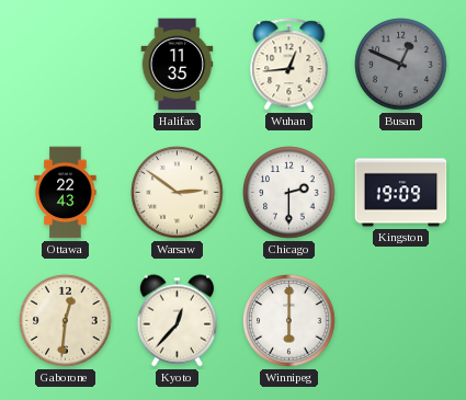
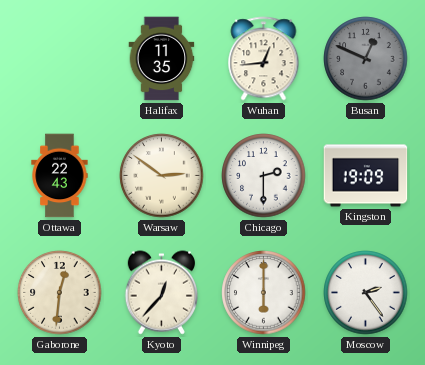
Moscow: none -> 2:24 (366, 293)
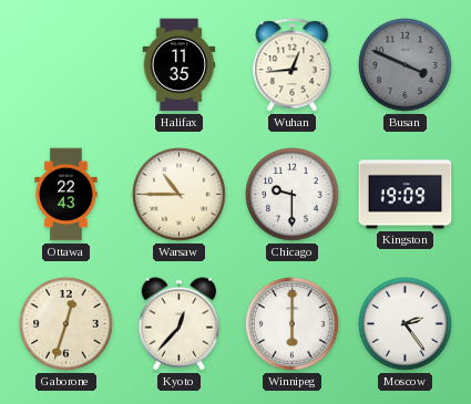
Busan: 12:49 -> 3:49 (406, 65)
Warsaw: 2:51 -> 10:45 (180, 195)
Chicago: 2:30 -> 9:30 (293, 195)
Gaborone: 12:31 -> 12:33 (66, 324)
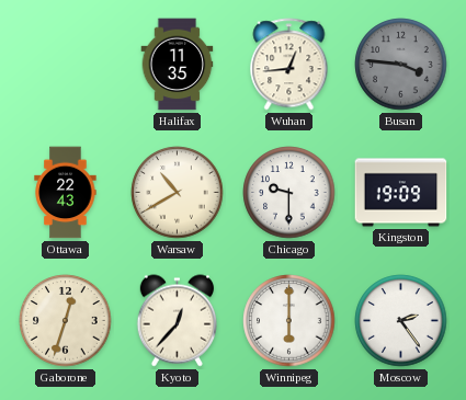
Busan: 3:49 -> 3:46 (401, 65)
Warsaw: 10:45 -> 10:40 (178, 193)
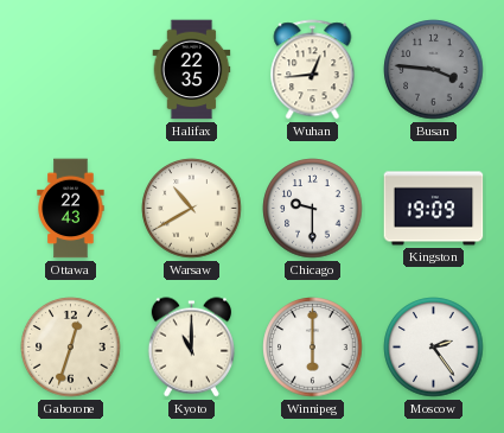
Halifax: 11:35 -> 22:35 (192, 70)
Kyoto: 12:37 -> 11:00 (191, 348)
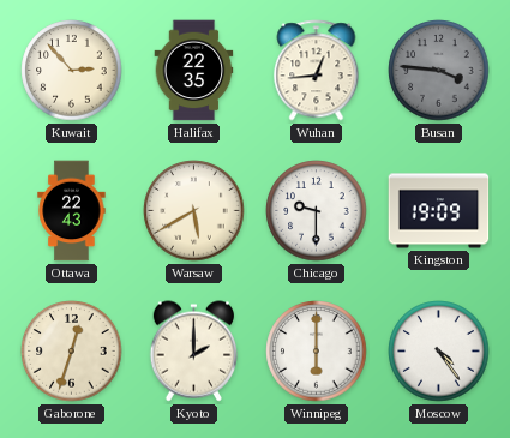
Kuwait: none -> 2:53 (72, 71)
Warsaw: 10:40 -> 5:40 (194, 211)
Kyoto: 11:00 -> 2:00 (193, 352)
Moscow: 2:24 -> 4:24 (439, 352)
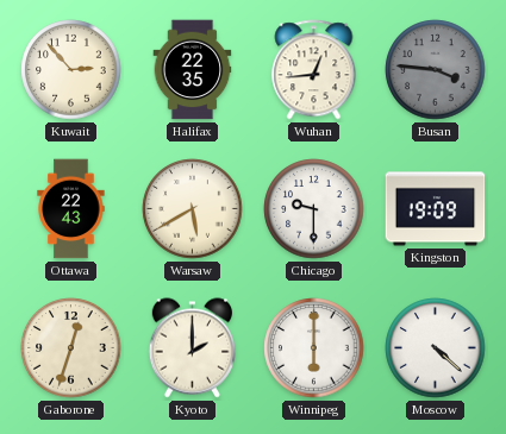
Moscow: 4:24 -> 4:22 (436, 348)
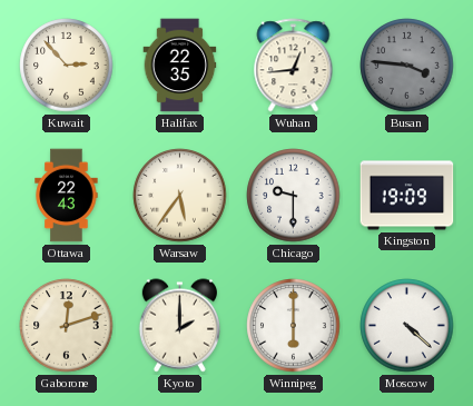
Warsaw: 5:40 -> 5:36 (180, 196)
Gaborone: 12:33 -> 12:12 (67, 326)
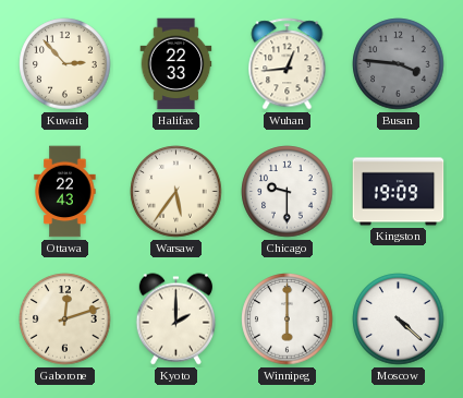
Halifax: 22:35 -> 22:33 (176, 64)
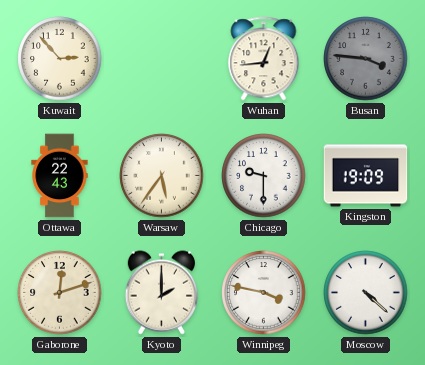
Halifax: 22:33 -> none (176, 64)
Winnipeg: 6:00 -> 3:47 (264, 293)
